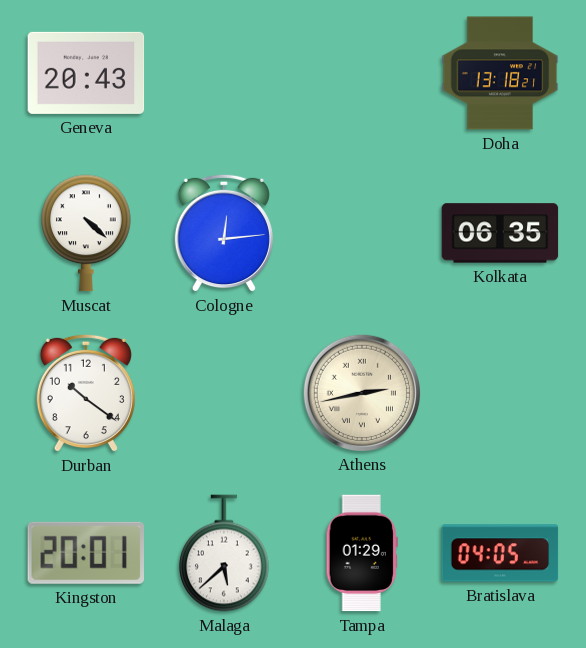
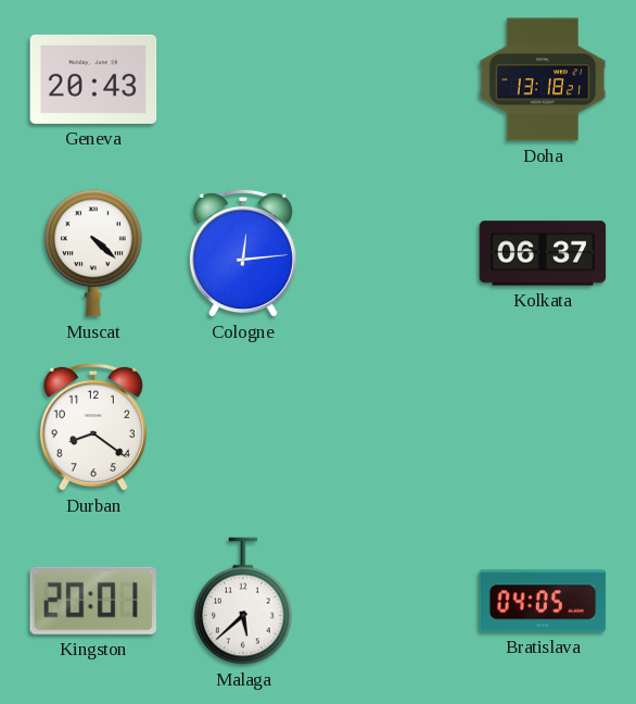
Kolkata: 06:35 -> 06:37 (543, 253)
Durban: 10:21 -> 8:21 (93, 427)
Athens: 2:43 -> none (361, 392)
Tampa: 01:29 -> none (362, 553)
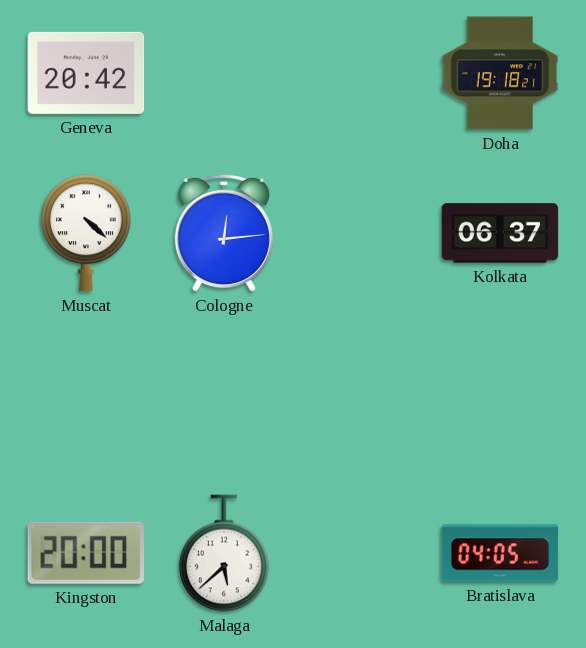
Geneva: 20:43 -> 20:42 (86, 73)
Doha: 13:18 -> 19:18 (500, 73)
Durban: 8:21 -> none (93, 427)
Kingston: 20:01 -> 20:00 (85, 553)
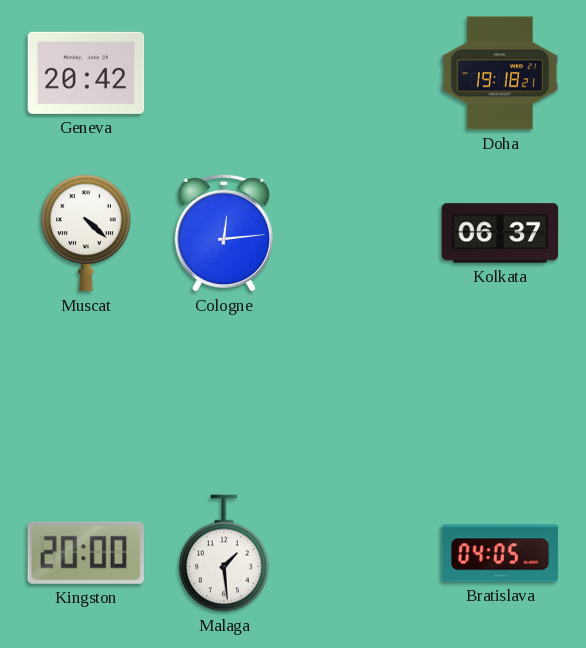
Malaga: 5:38 -> 1:29 (225, 553)
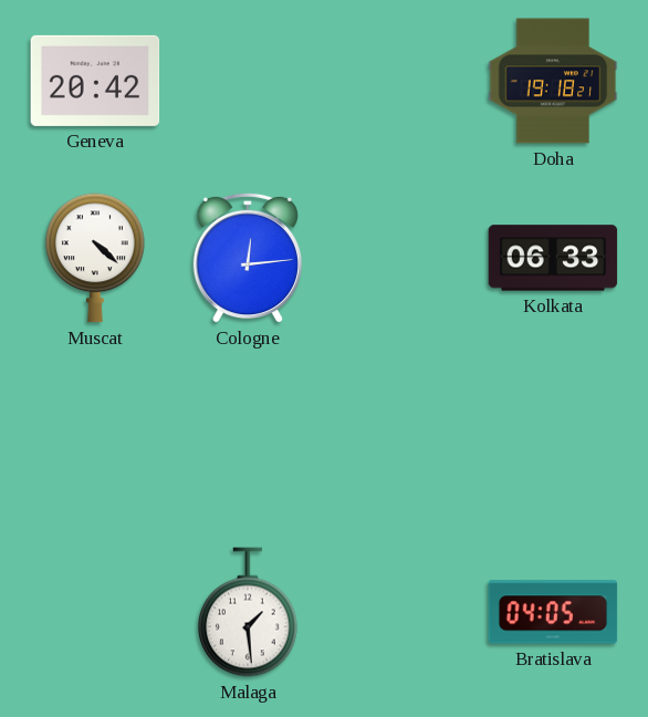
Kolkata: 06:37 -> 06:33 (553, 258)
Kingston: 20:00 -> none (85, 553)
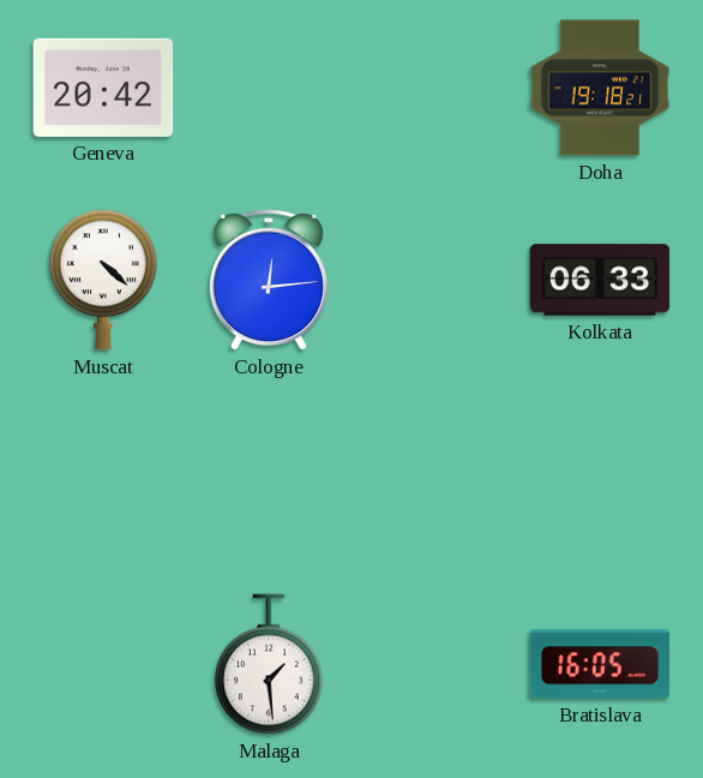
Bratislava: 04:05 -> 16:05 (600, 664)
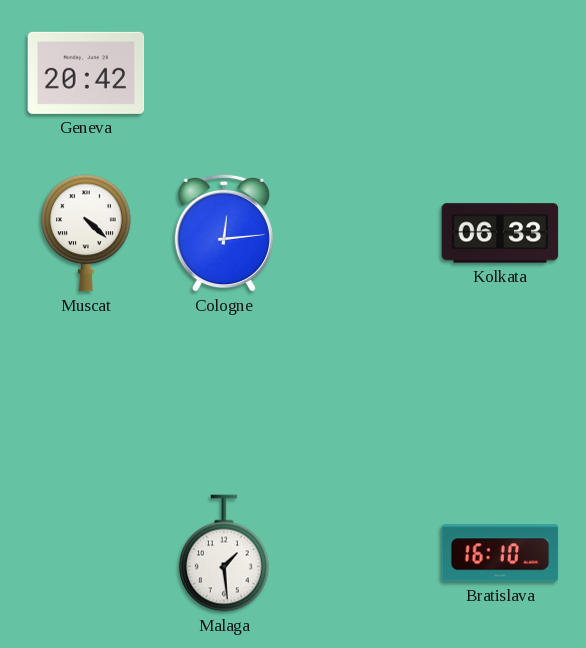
Doha: 19:18 -> none (600, 88)
Bratislava: 16:05 -> 16:10 (500, 553)
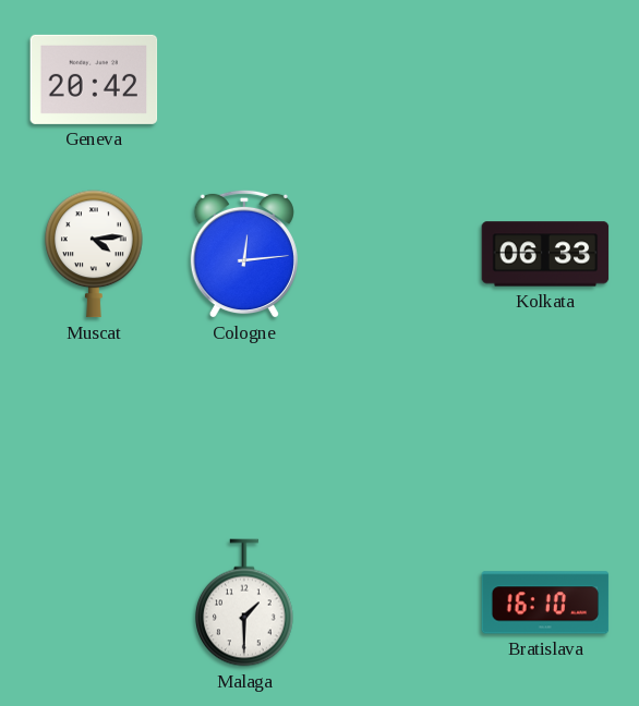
Muscat: 4:22 -> 4:14 (95, 254)
Malaga: 1:29 -> 1:30 (245, 602)
